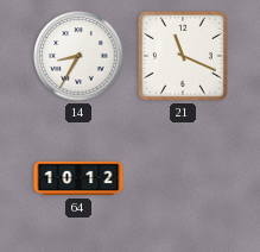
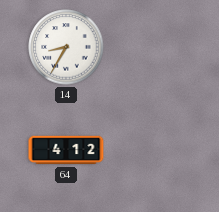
21: 11:19 -> none (183, 56)
64: 10:12 -> 4:12 (66, 150)
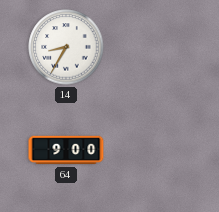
64: 4:12 -> 9:00 (66, 150)
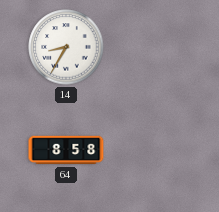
64: 9:00 -> 8:58 (66, 150)
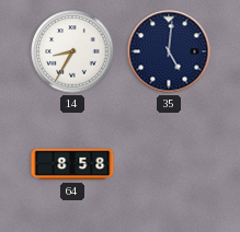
35: none -> 5:01 (169, 51)
